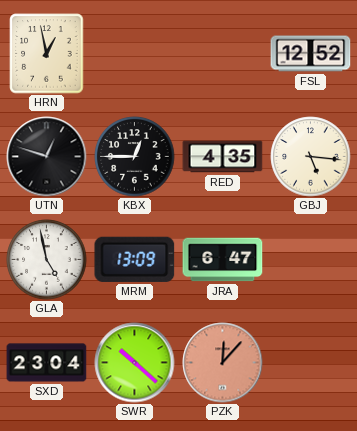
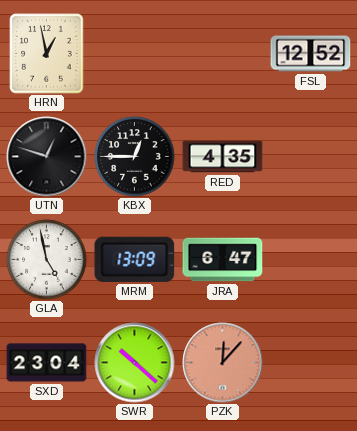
GBJ: 5:16 -> none (311, 157)
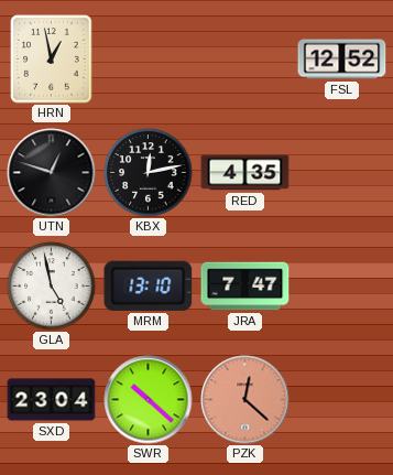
KBX: 12:45 -> 12:13 (149, 173)
MRM: 13:09 -> 13:10 (149, 285)
JRA: 6:47 -> 7:47 (245, 287)
PZK: 12:07 -> 12:22 (245, 400)
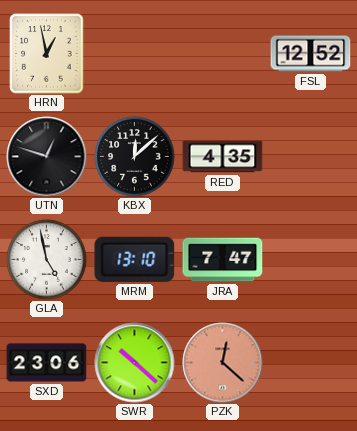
KBX: 12:13 -> 12:08 (135, 157)
SXD: 23:04 -> 23:06 (47, 363)
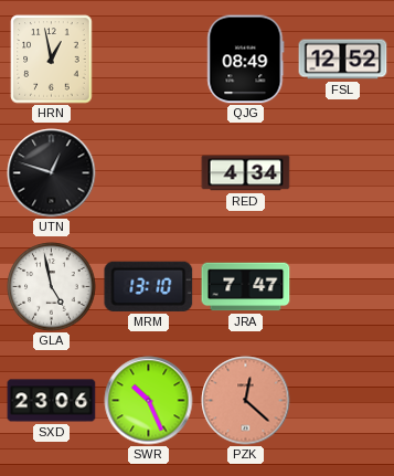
QJG: none -> 08:49 (246, 60)
KBX: 12:08 -> none (135, 157)
RED: 4:35 -> 4:34 (246, 173)
SWR: 10:22 -> 10:26 (149, 401)
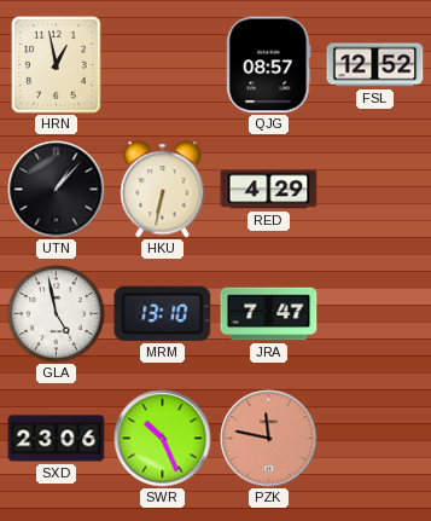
QJG: 08:49 -> 08:57 (269, 65)
UTN: 12:48 -> 1:07 (57, 190)
HKU: none -> 6:32 (163, 190)
RED: 4:34 -> 4:29 (269, 190)
PZK: 12:22 -> 11:47 (269, 439)
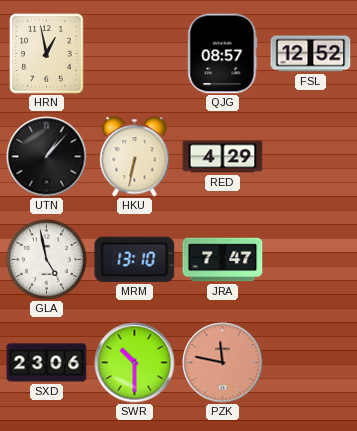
SWR: 10:26 -> 10:30 (135, 363)
